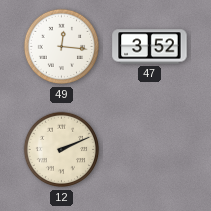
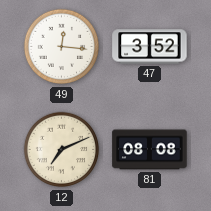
12: 2:11 -> 7:11 (62, 150)
81: none -> 08:08 (150, 150)
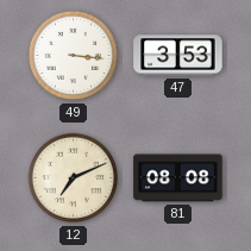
49: 12:16 -> 3:16 (74, 56)
47: 3:52 -> 3:53 (178, 56)
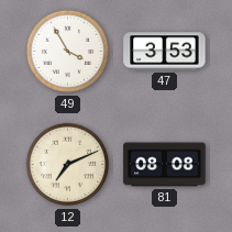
49: 3:16 -> 3:55 (68, 52)
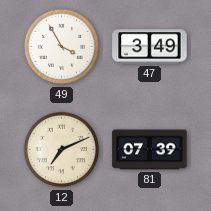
47: 3:53 -> 3:49 (150, 47)
81: 08:08 -> 07:39 (150, 150)
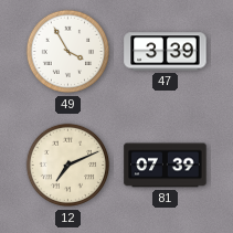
47: 3:49 -> 3:39 (166, 52)
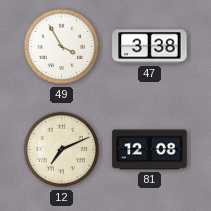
47: 3:39 -> 3:38 (150, 47)
81: 07:39 -> 12:08 (150, 150)
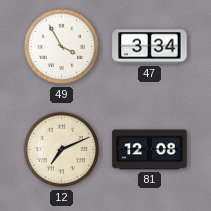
47: 3:38 -> 3:34 (150, 47)
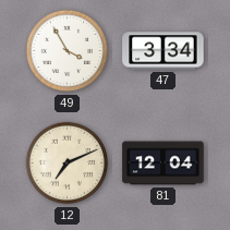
81: 12:08 -> 12:04 (164, 164)
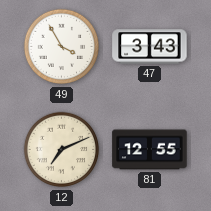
47: 3:34 -> 3:43 (150, 47)
81: 12:04 -> 12:55 (150, 150)
